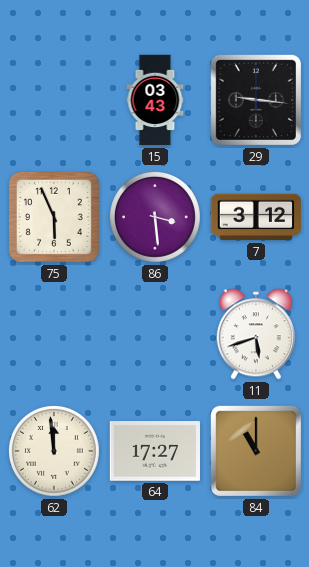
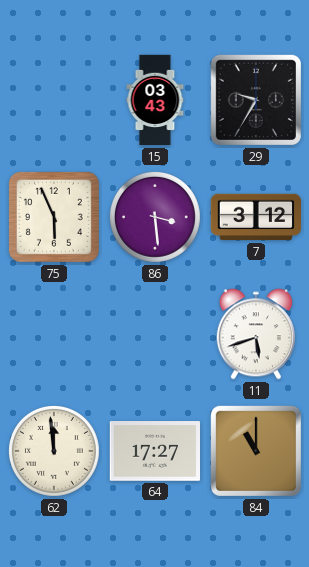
29: 9:16 -> 9:35 (256, 100)
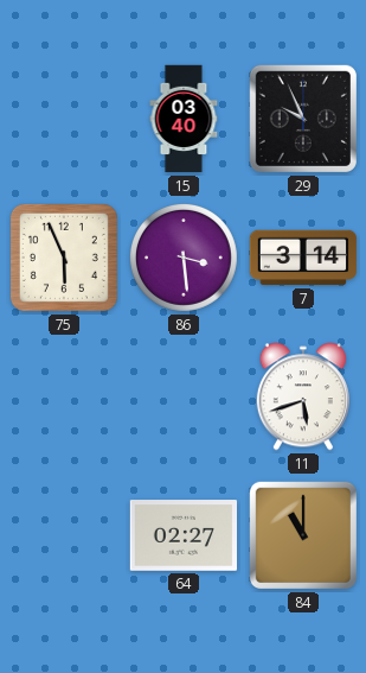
15: 03:43 -> 03:40 (184, 119)
29: 9:35 -> 9:56 (303, 119)
7: 3:12 -> 3:14 (303, 258)
62: 11:59 -> none (54, 451)
64: 17:27 -> 02:27 (184, 535)
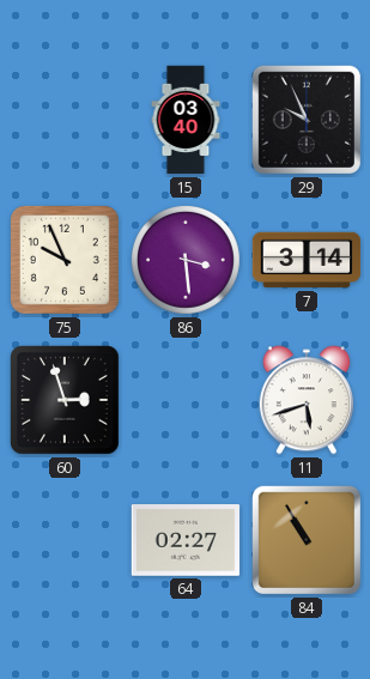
75: 5:56 -> 9:56 (65, 260)
60: none -> 2:57 (66, 401)
84: 11:00 -> 10:55 (307, 540)
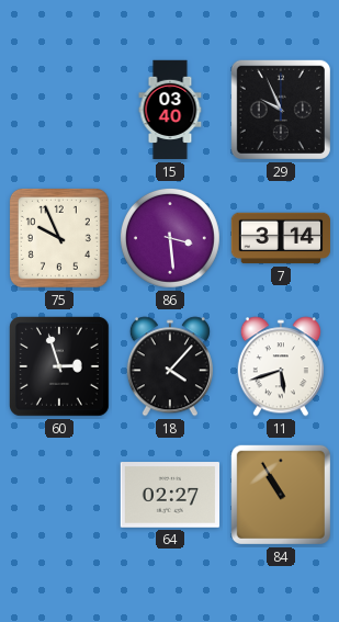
18: none -> 4:07 (170, 366)
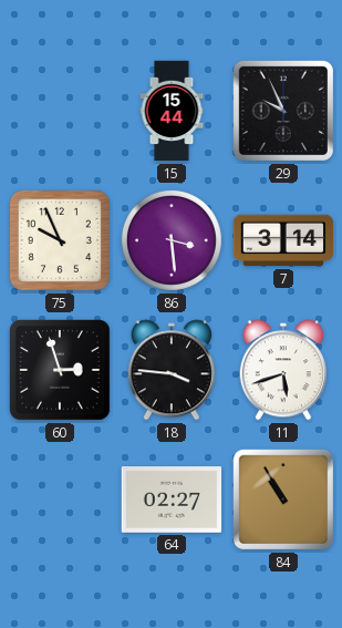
15: 03:40 -> 15:44 (172, 111)
18: 4:07 -> 3:46 (172, 370)
